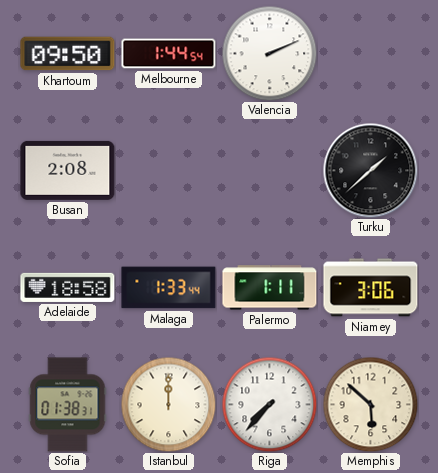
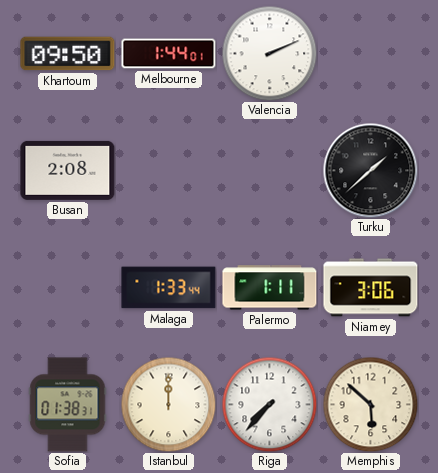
Melbourne: 1:44:54 -> 1:44:01 (169, 54)
Adelaide: 18:58 -> none (68, 287)
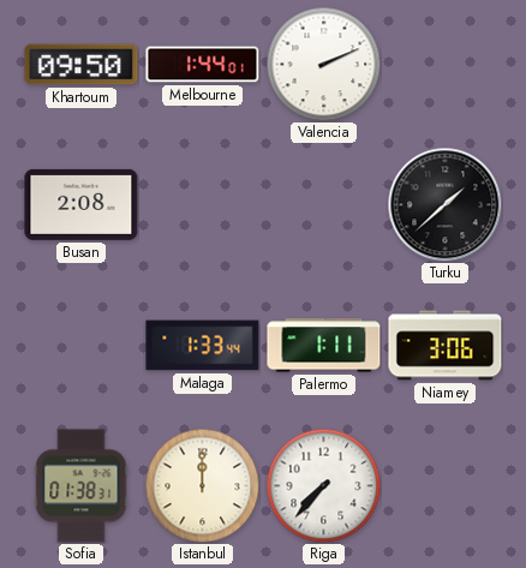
Memphis: 5:52 -> none (370, 404)
